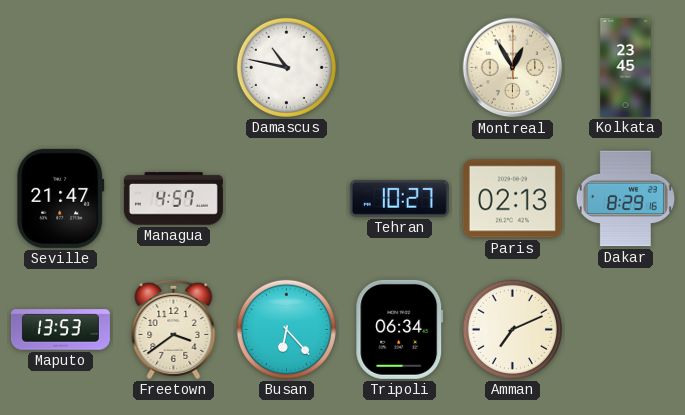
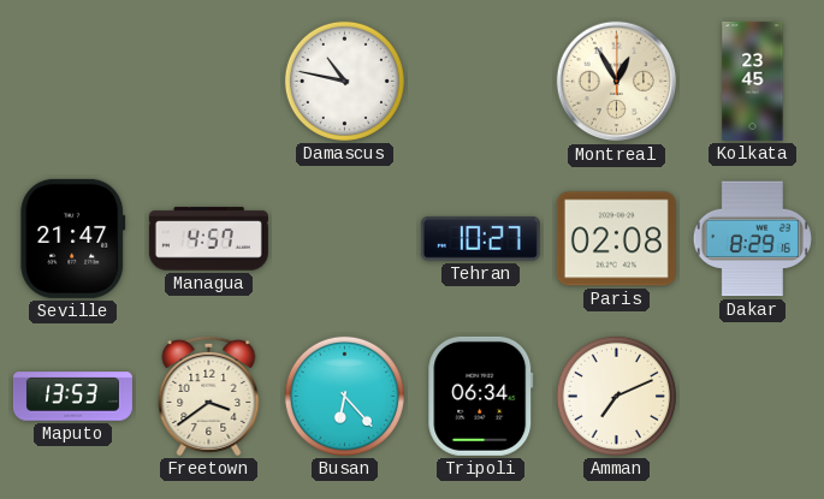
Paris: 02:13 -> 02:08 (616, 239)
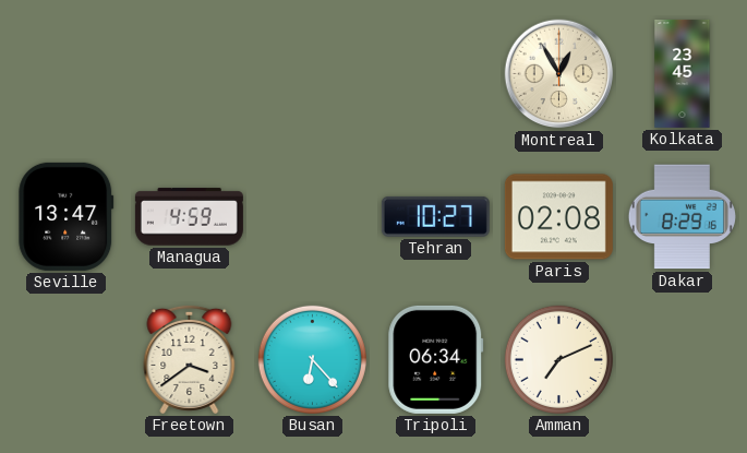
Damascus: 10:47 -> none (344, 81)
Seville: 21:47 -> 13:47 (67, 216)
Managua: 4:57 -> 4:59 (189, 217)
Maputo: 13:53 -> none (72, 397)
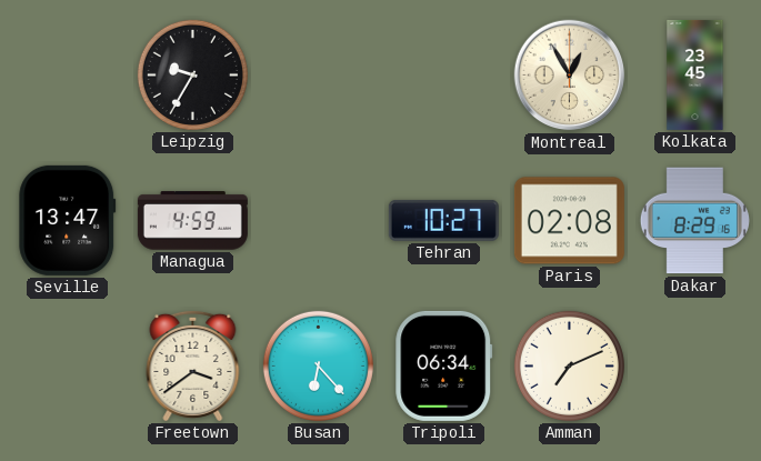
Leipzig: none -> 9:35 (192, 74)
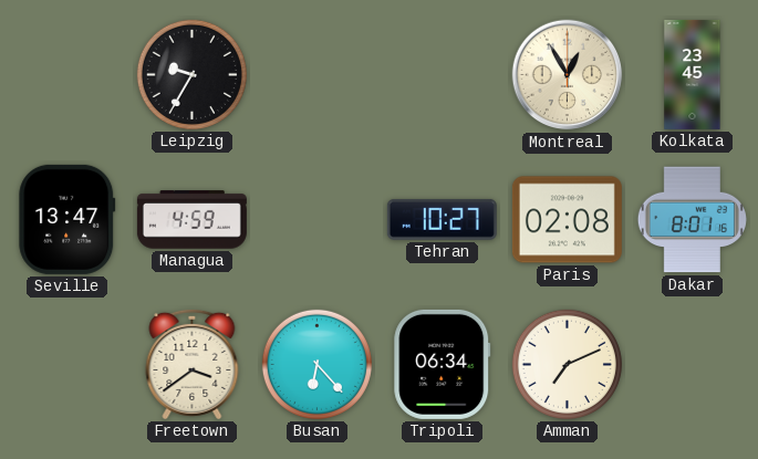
Dakar: 8:29 -> 8:01 (692, 220)
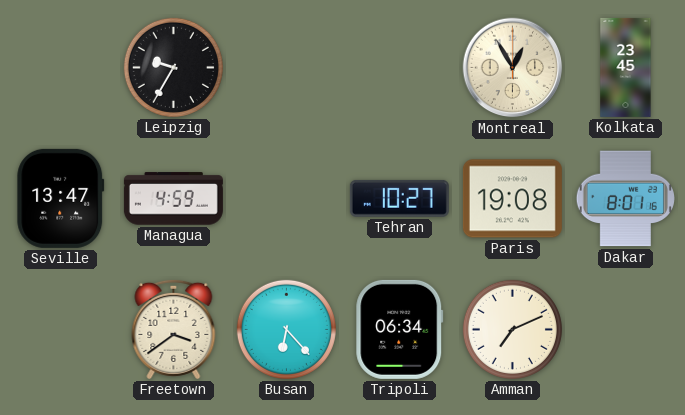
Paris: 02:08 -> 19:08 (512, 199)
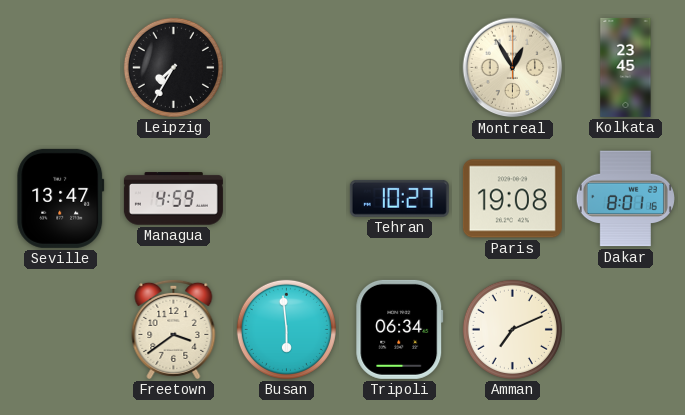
Leipzig: 9:35 -> 7:35 (173, 67)
Busan: 6:23 -> 5:59 (286, 329)
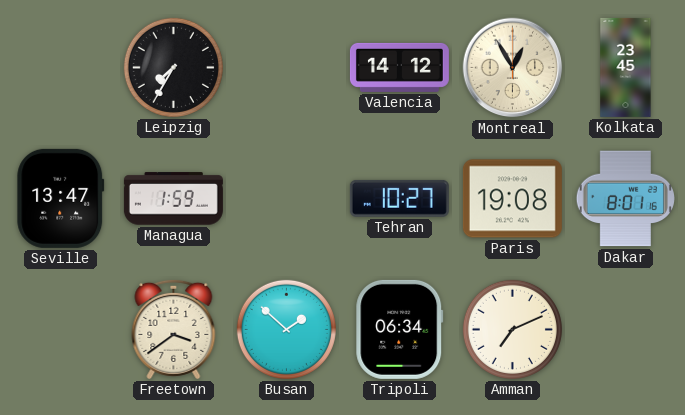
Valencia: none -> 14:12 (399, 67)
Managua: 4:59 -> 1:59 (173, 199)
Busan: 5:59 -> 1:52 (286, 329)
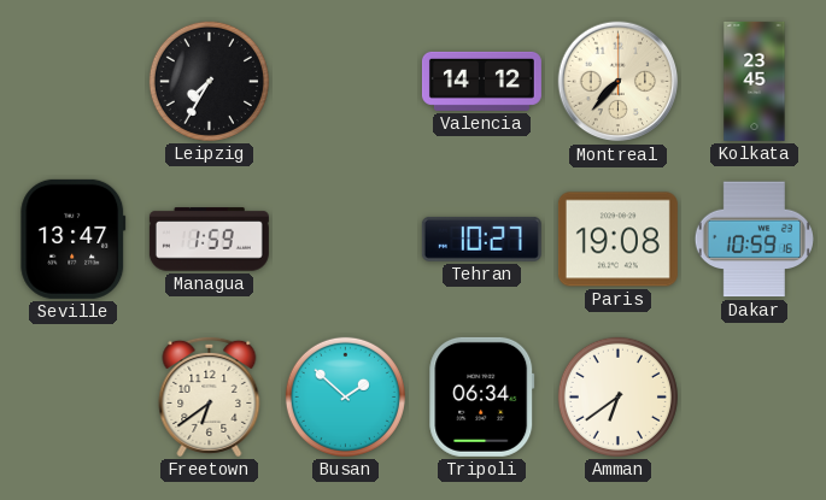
Montreal: 12:55 -> 7:37 (619, 82)
Dakar: 8:01 -> 10:59 (754, 240)
Freetown: 3:39 -> 6:39 (210, 396)
Amman: 7:11 -> 6:39 (617, 396)
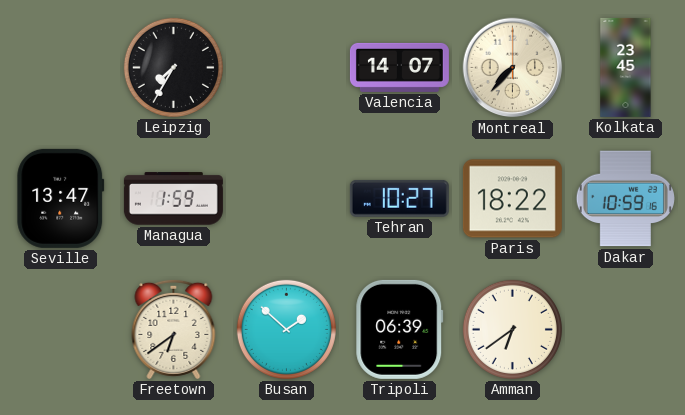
Valencia: 14:12 -> 14:07 (399, 67)
Paris: 19:08 -> 18:22 (512, 199)
Tripoli: 06:34 -> 06:39 (400, 329)
